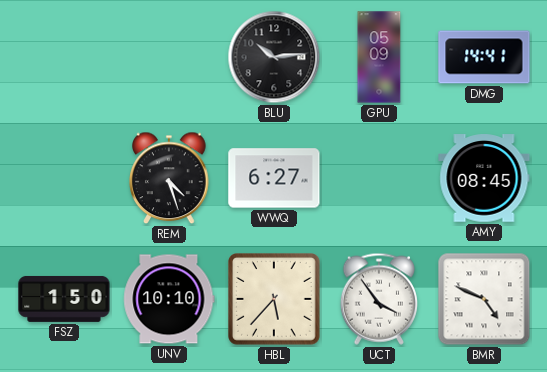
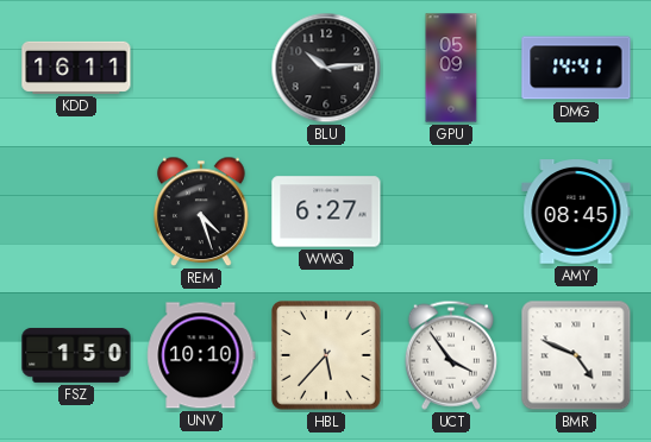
KDD: none -> 16:11 (76, 68)
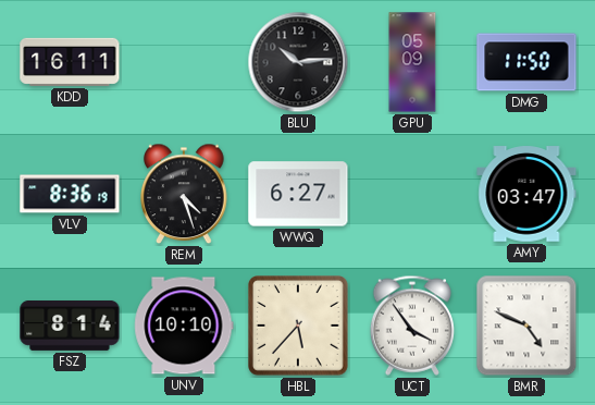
DMG: 14:41 -> 11:50 (526, 62)
VLV: none -> 8:36 (70, 194)
AMY: 08:45 -> 03:47 (526, 194)
FSZ: 1:50 -> 8:14 (70, 326)
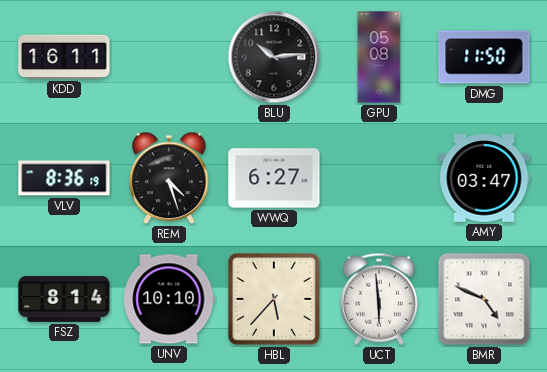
GPU: 05:09 -> 05:08 (379, 57)
UCT: 3:54 -> 5:59 (379, 299)
